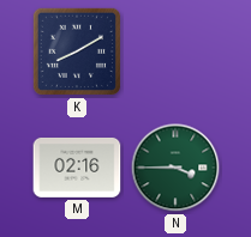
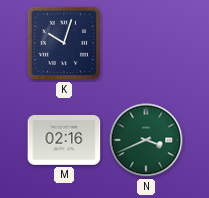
K: 8:10 -> 10:03 (64, 43)
N: 3:45 -> 3:41 (146, 140)
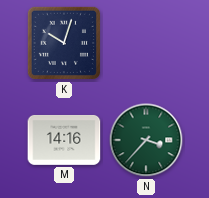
M: 02:16 -> 14:16 (64, 140)
N: 3:41 -> 3:37 (146, 140)
